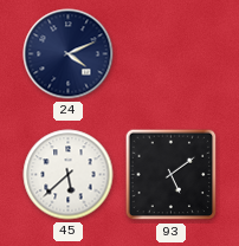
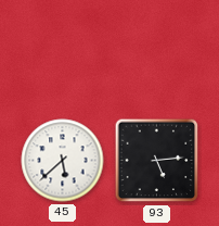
24: 4:11 -> none (69, 54)
93: 5:09 -> 5:14 (157, 161)
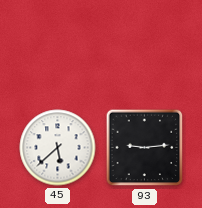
93: 5:14 -> 9:14 (145, 148)
